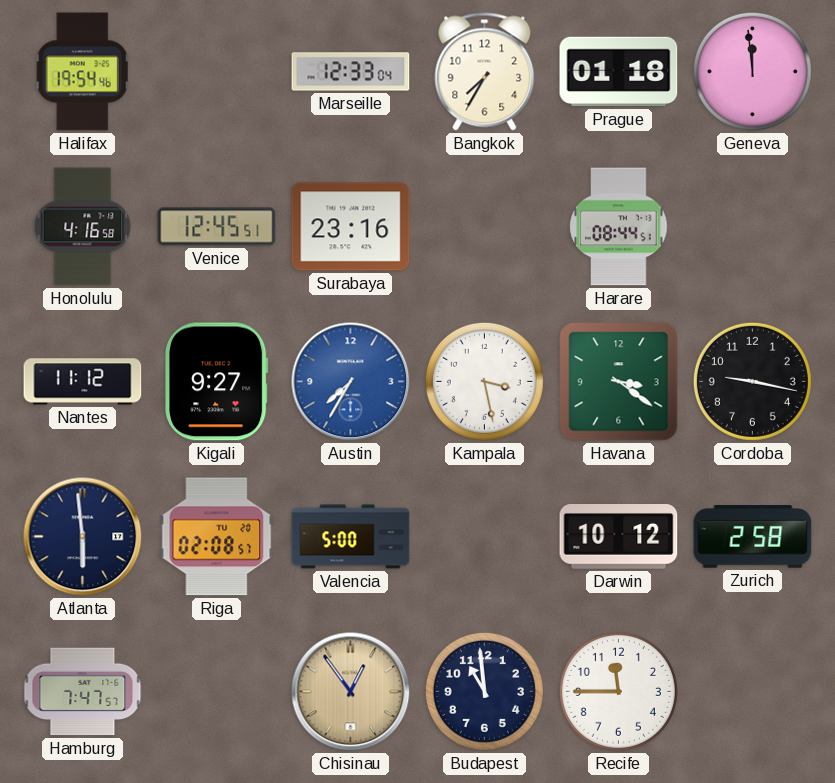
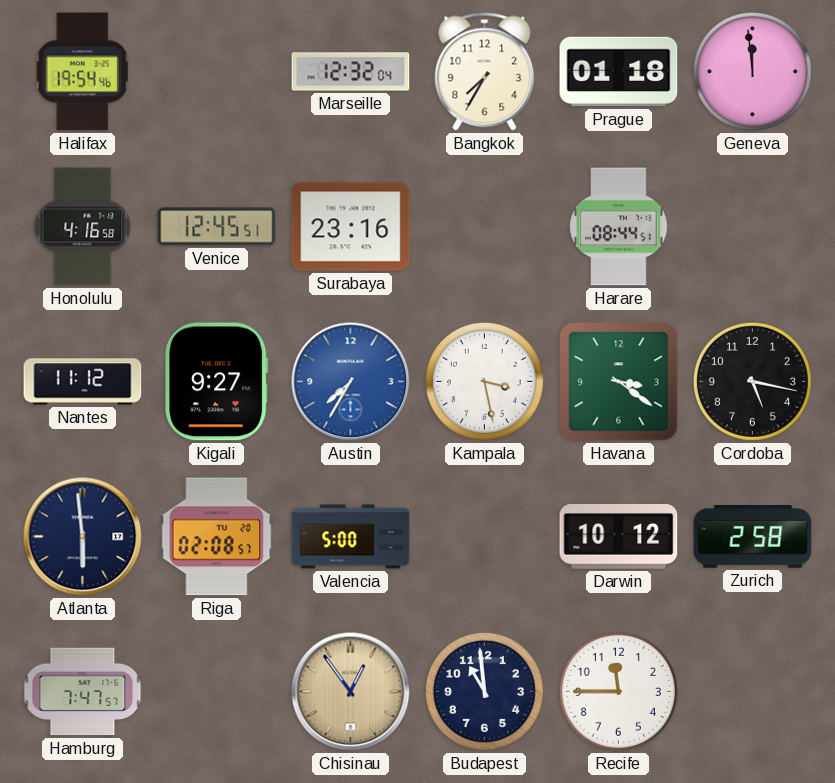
Marseille: 12:33 -> 12:32 (351, 72)
Cordoba: 9:17 -> 5:17 (752, 381)
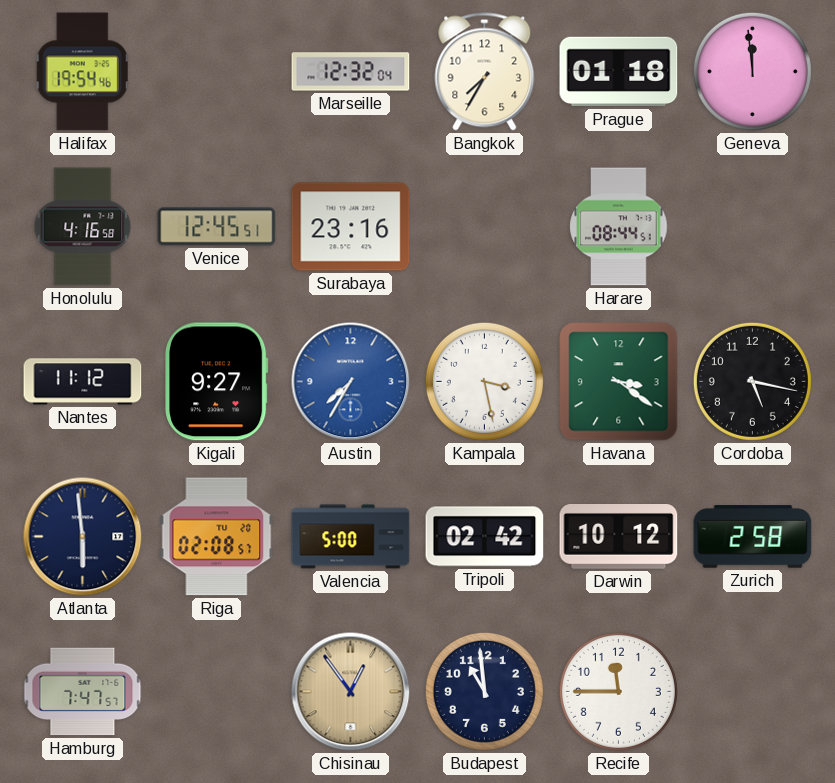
Tripoli: none -> 02:42 (485, 537)
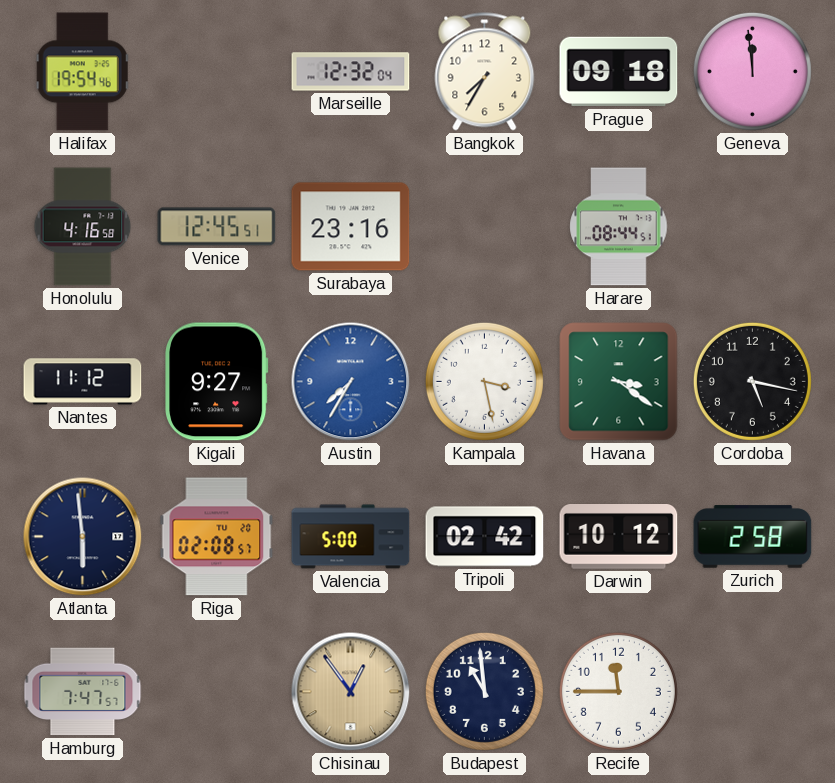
Prague: 01:18 -> 09:18 (619, 72)
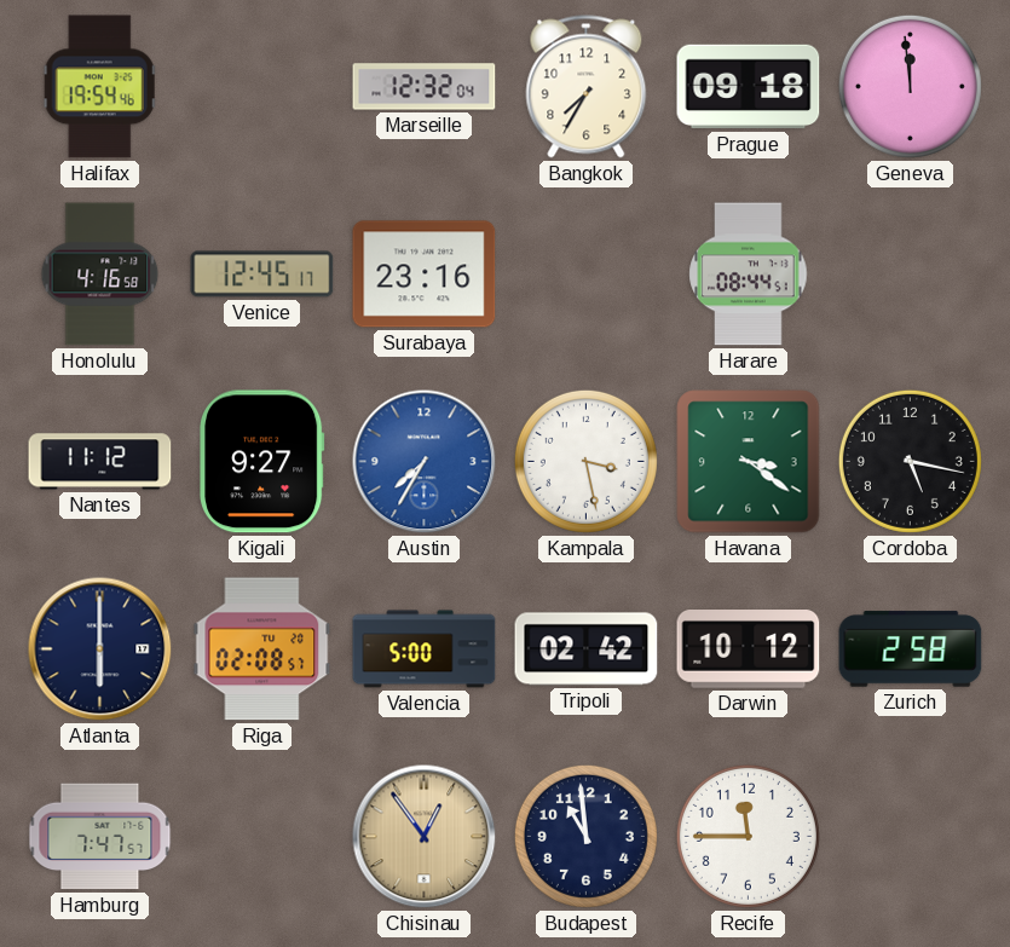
Venice: 12:45:51 -> 12:45:17 (262, 275)
Atlanta: 5:59 -> 6:00 (100, 649)
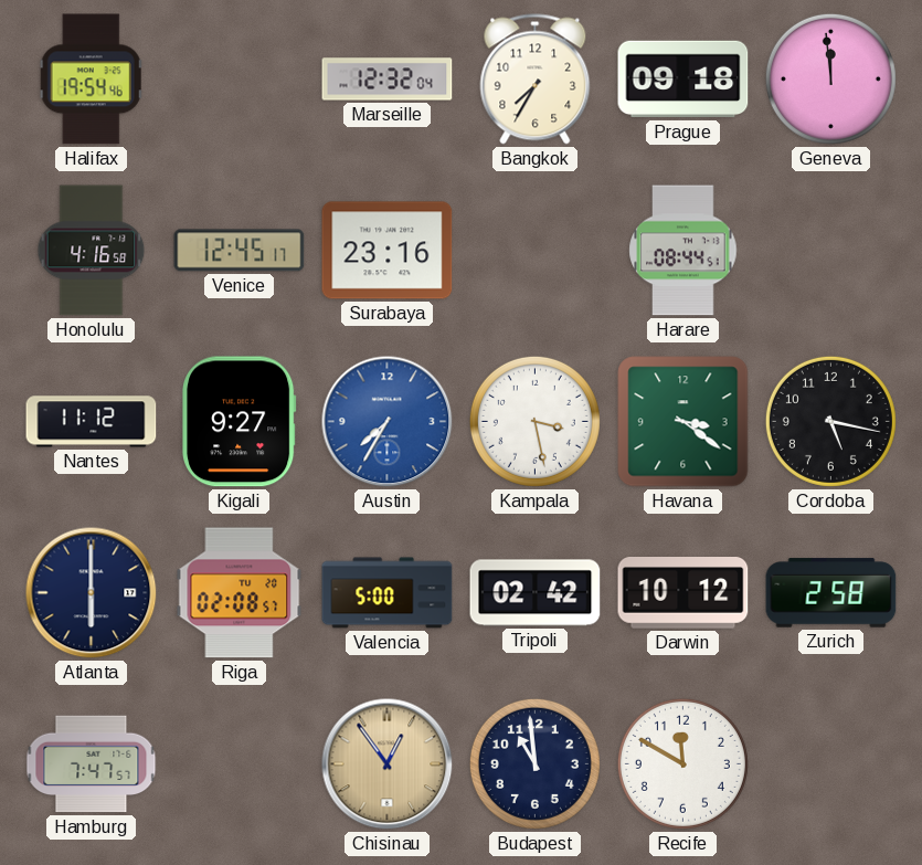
Recife: 11:45 -> 11:50 (682, 763)
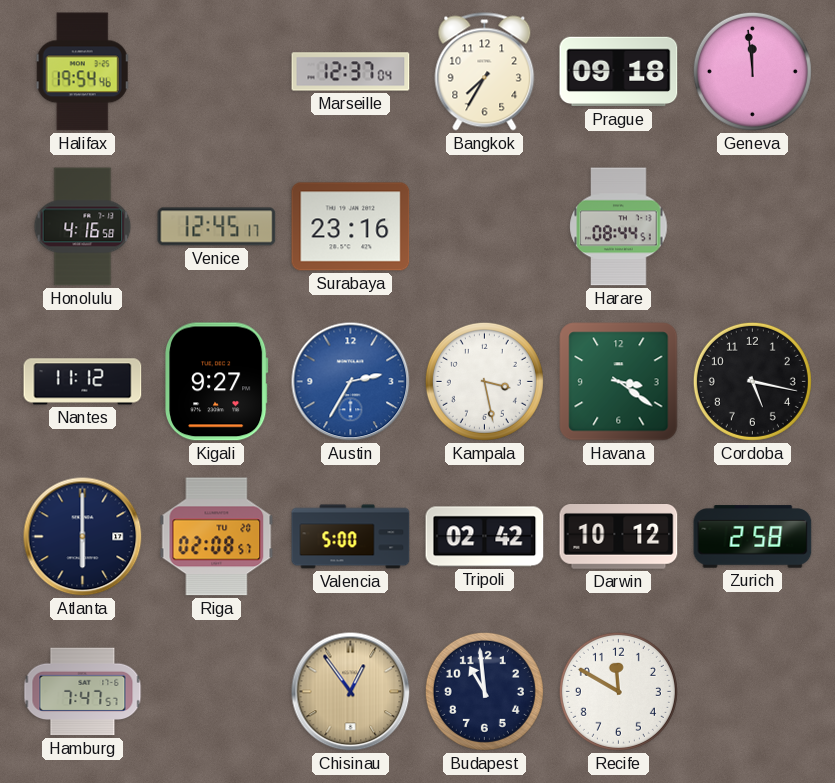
Marseille: 12:32 -> 12:37 (351, 72)
Austin: 7:35 -> 2:35 (351, 382)
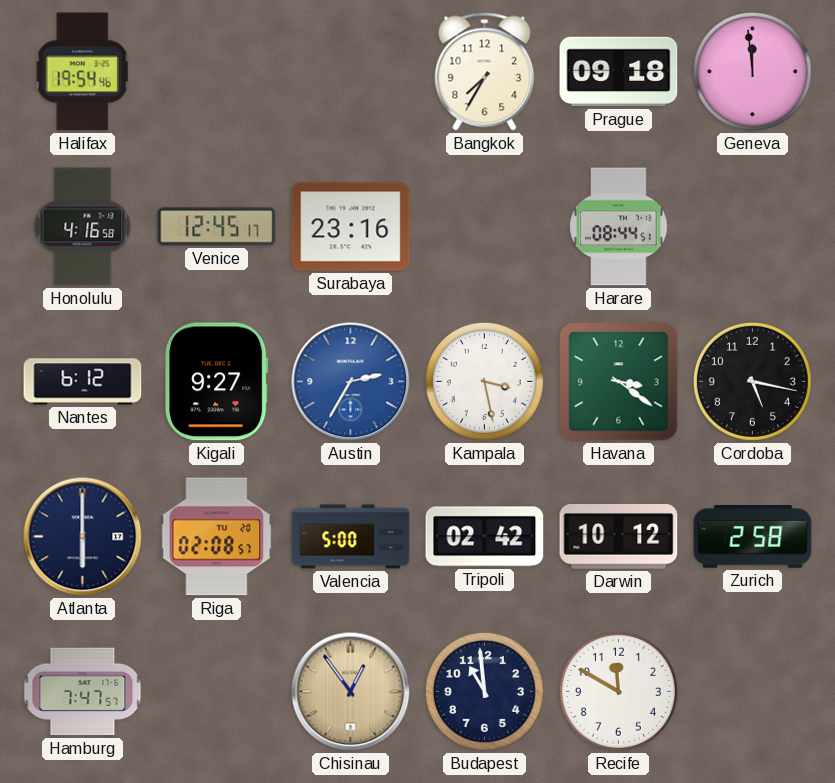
Marseille: 12:37 -> none (351, 72)
Nantes: 11:12 -> 6:12 (83, 382)
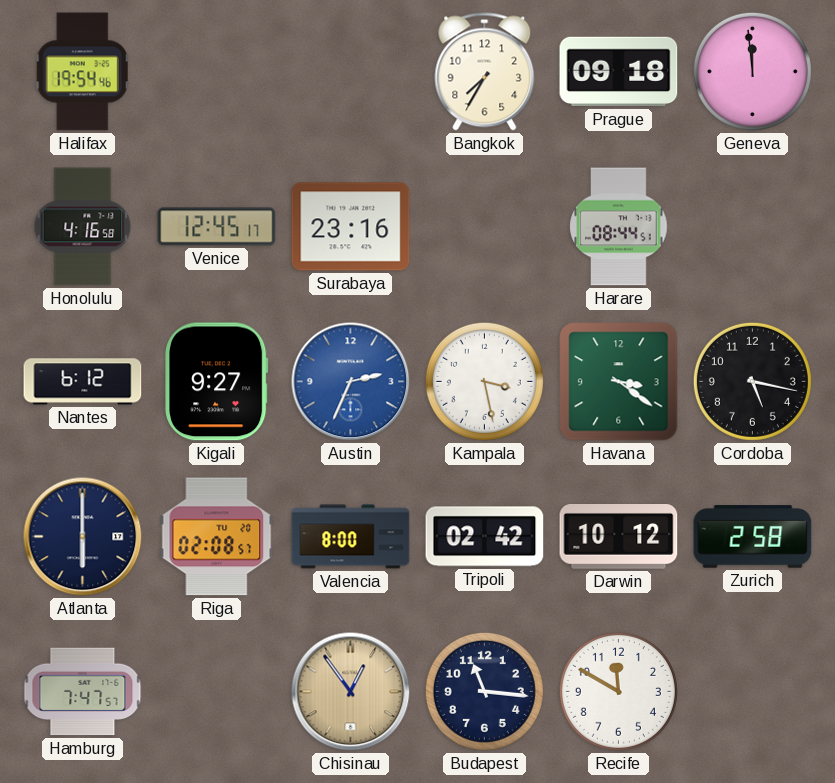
Austin: 2:35 -> 2:34 (351, 382)
Valencia: 5:00 -> 8:00 (351, 537)
Budapest: 10:59 -> 11:16 (484, 691)
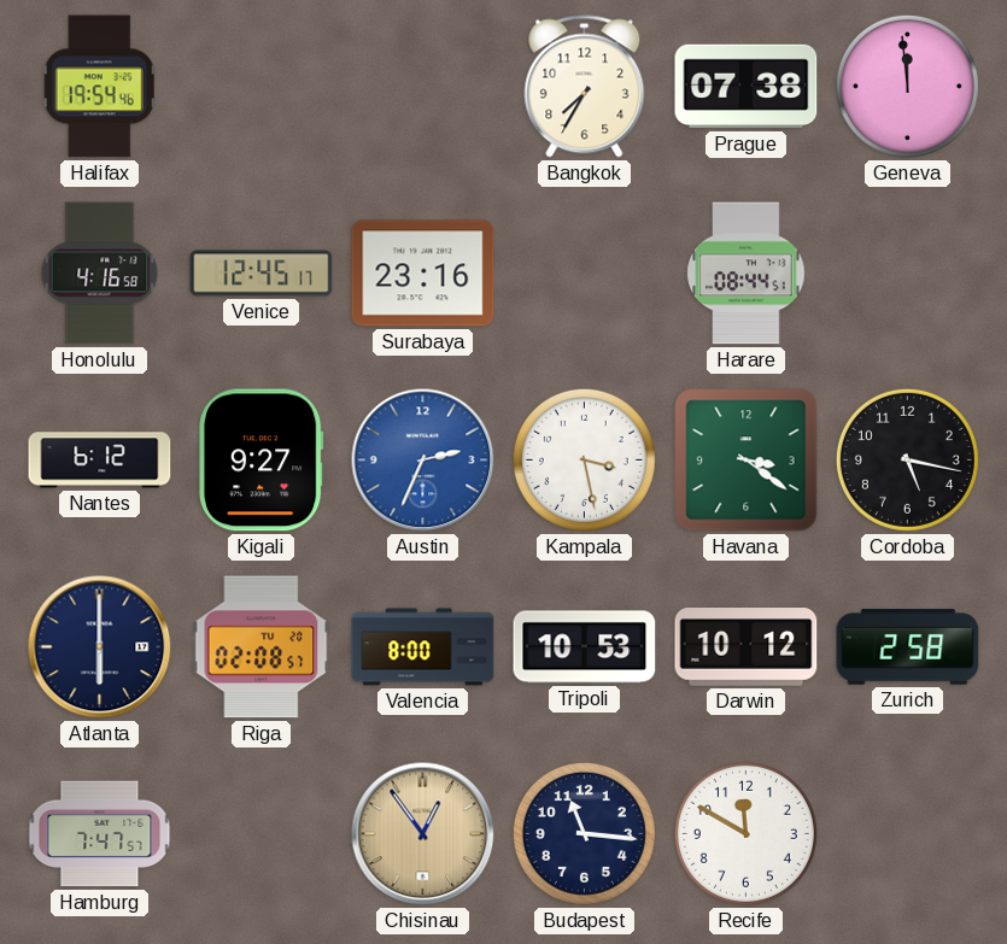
Prague: 09:18 -> 07:38 (747, 87)
Tripoli: 02:42 -> 10:53 (585, 647)
